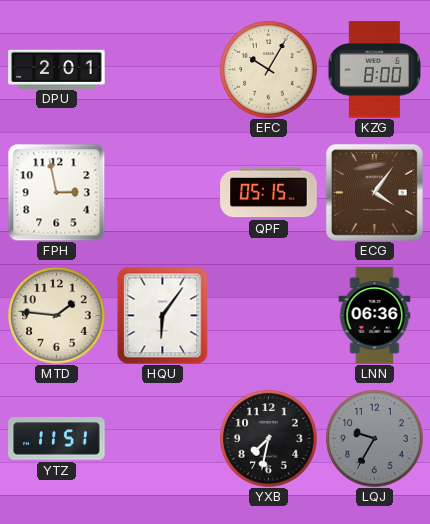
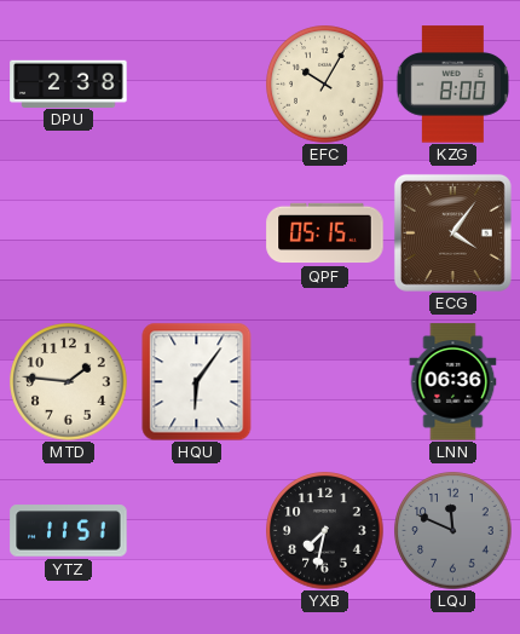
DPU: 2:01 -> 2:38 (69, 83)
FPH: 2:58 -> none (56, 193)
LQJ: 9:35 -> 11:49 (453, 531)
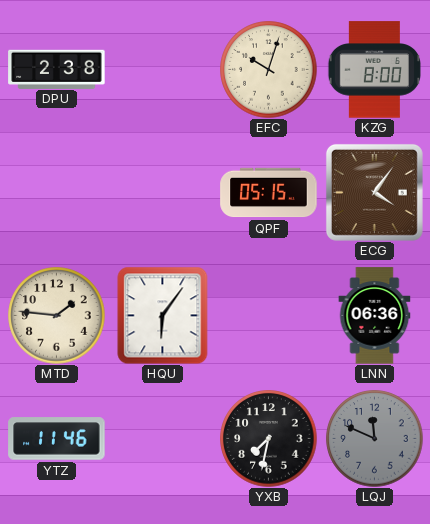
EFC: 10:05 -> 10:03 (269, 70)
YTZ: 11:51 -> 11:46 (57, 439)
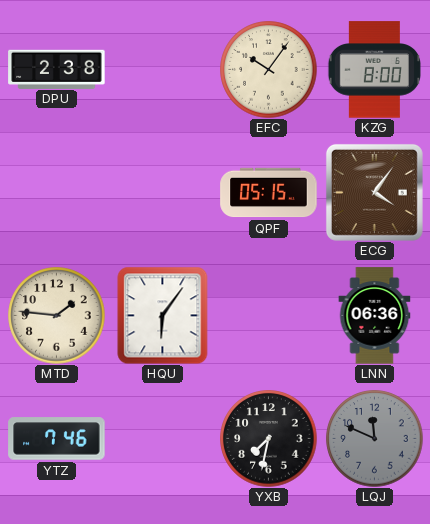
EFC: 10:03 -> 10:06 (269, 70)
YTZ: 11:46 -> 7:46 (57, 439)
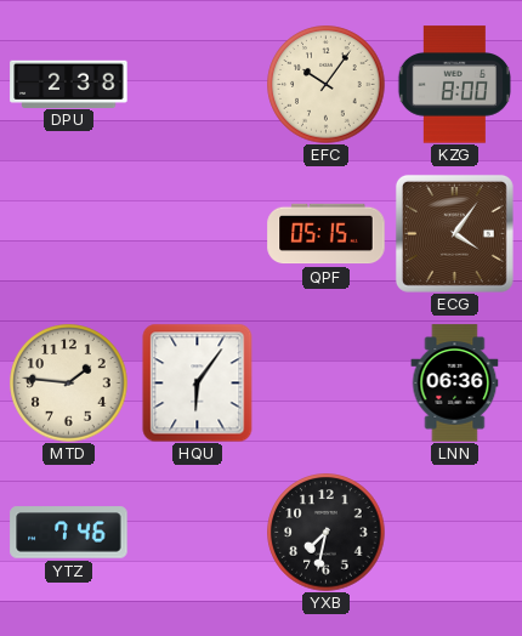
LQJ: 11:49 -> none (375, 439)
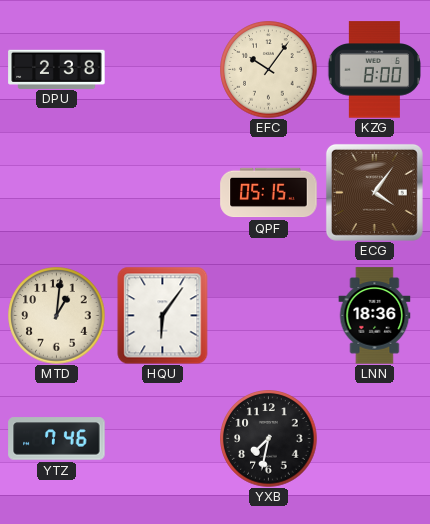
MTD: 1:46 -> 1:01 (57, 316)
LNN: 06:36 -> 18:36 (375, 316)
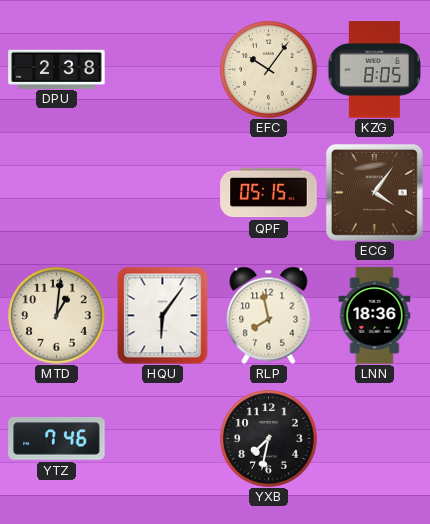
KZG: 8:00 -> 8:05 (374, 70)
RLP: none -> 7:58 (269, 315)
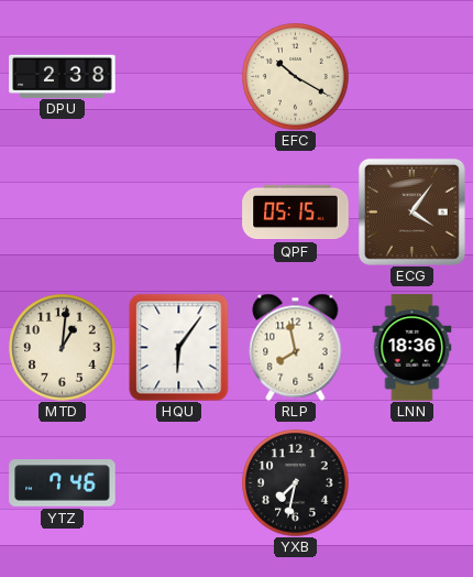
EFC: 10:06 -> 10:20 (296, 77)
KZG: 8:05 -> none (374, 70)
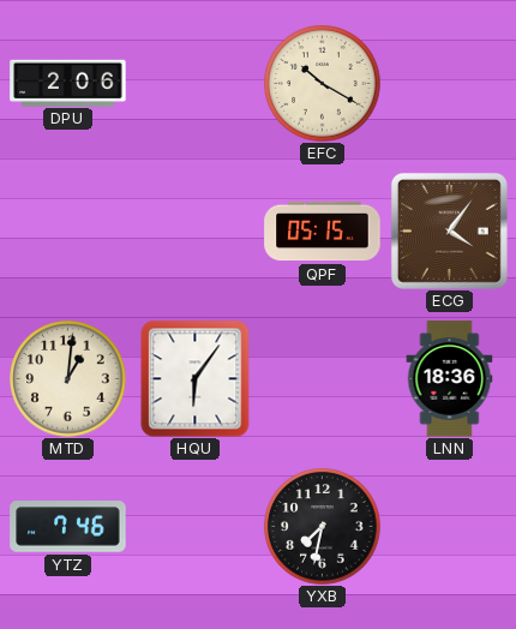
DPU: 2:38 -> 2:06 (68, 83)
RLP: 7:58 -> none (296, 347)
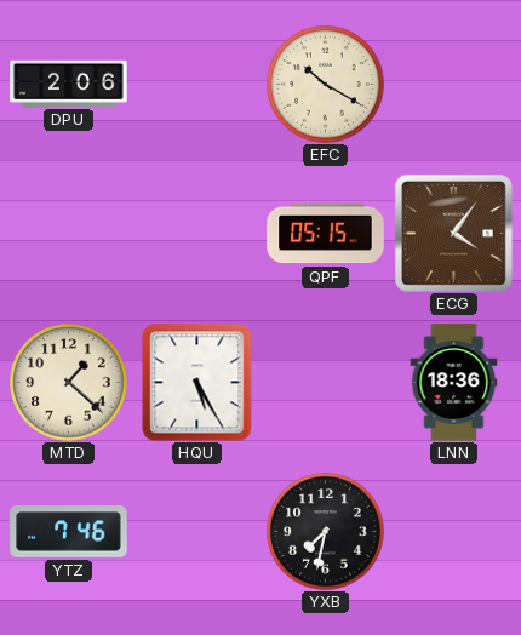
MTD: 1:01 -> 1:22 (69, 383)
HQU: 6:06 -> 5:25 (197, 382)
